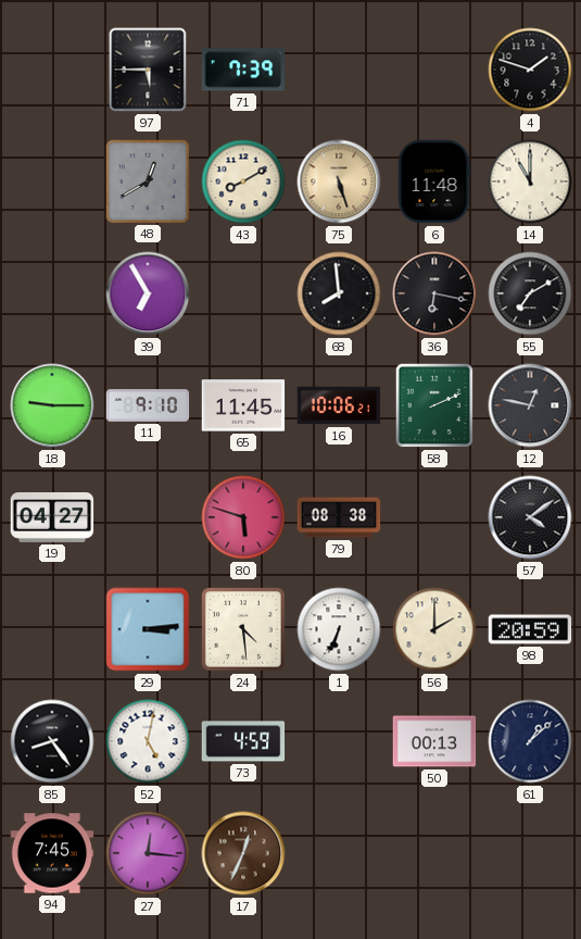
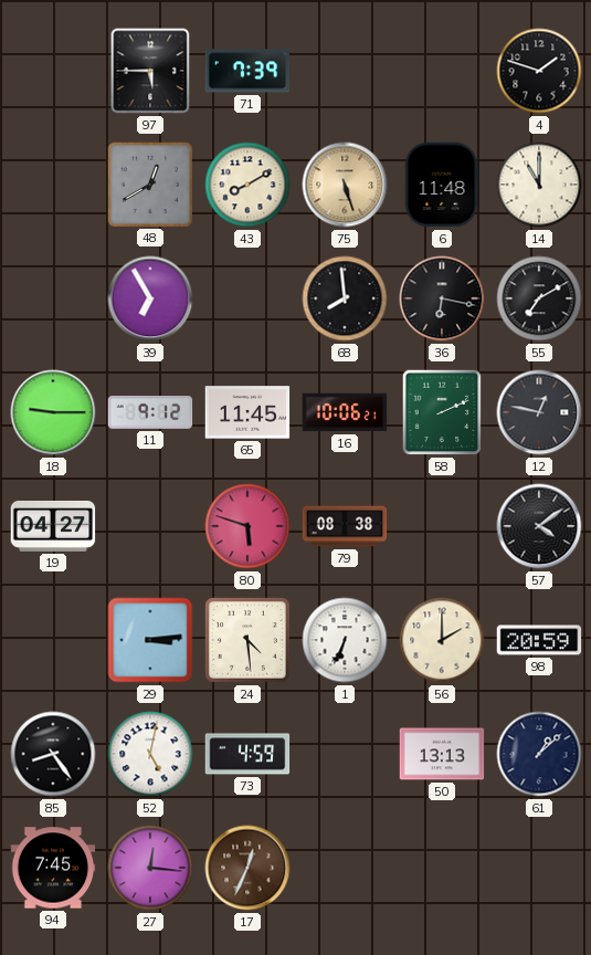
11: 9:10 -> 9:12 (150, 412)
50: 00:13 -> 13:13 (442, 754)
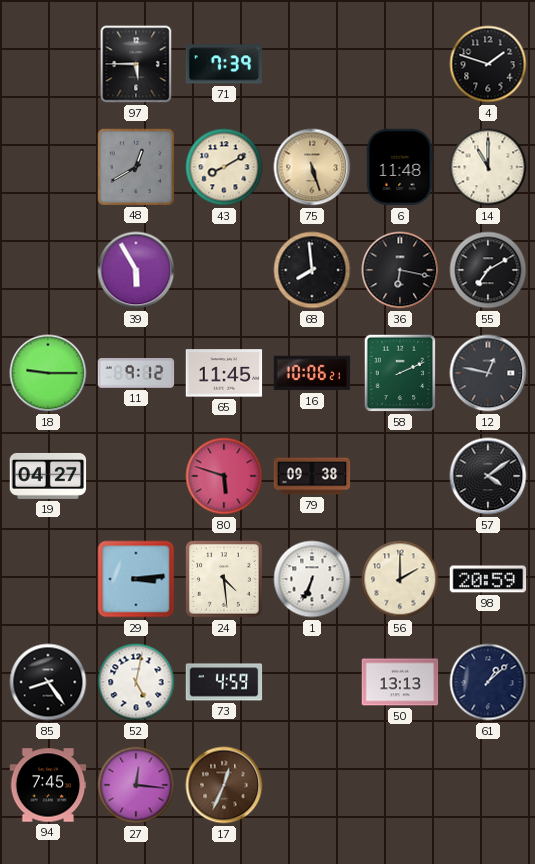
39: 6:55 -> 5:55 (136, 270)
79: 08:38 -> 09:38 (312, 476)
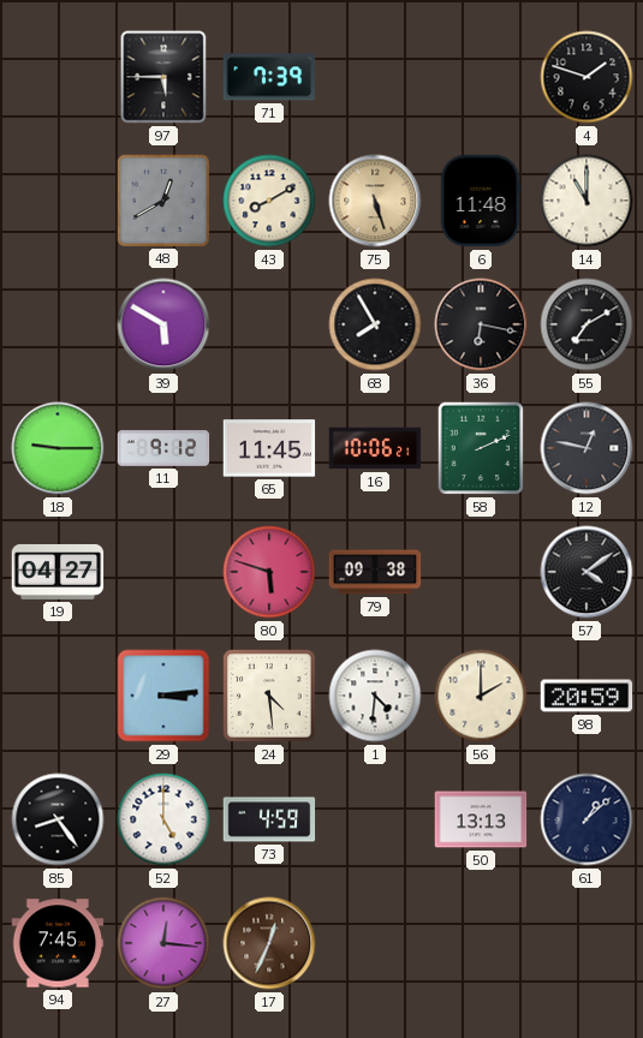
39: 5:55 -> 5:50 (163, 324)
68: 7:59 -> 7:55 (375, 324)
1: 6:34 -> 4:31 (375, 696)
52: 5:02 -> 5:00 (163, 819)
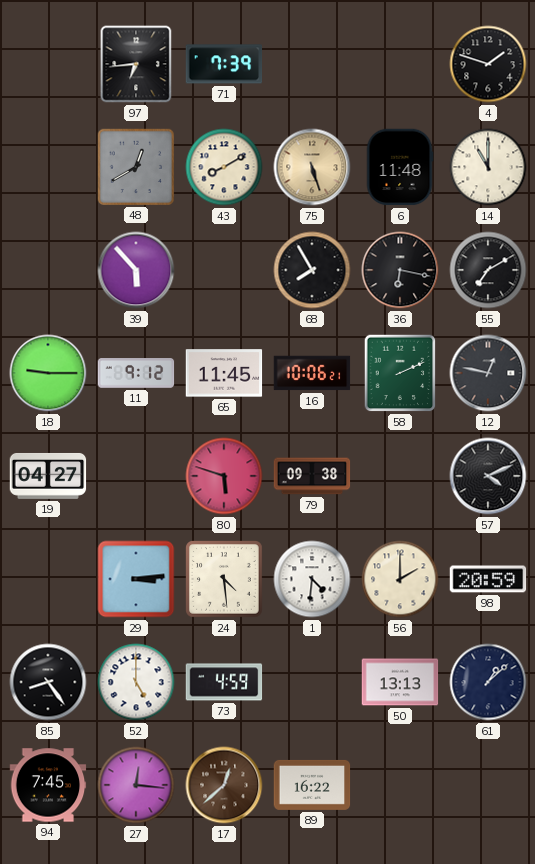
97: 5:45 -> 6:44 (136, 64)
39: 5:50 -> 5:53 (136, 270)
57: 4:09 -> 4:11 (488, 476)
17: 12:34 -> 12:38 (224, 785)
89: none -> 16:22 (312, 785)
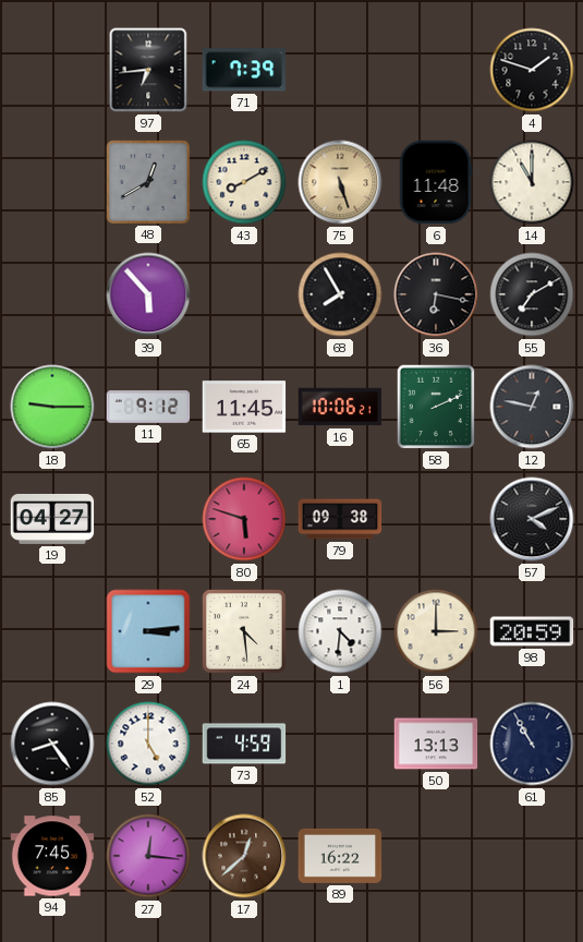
56: 2:00 -> 3:00 (436, 631)
61: 1:08 -> 10:55 (532, 744)
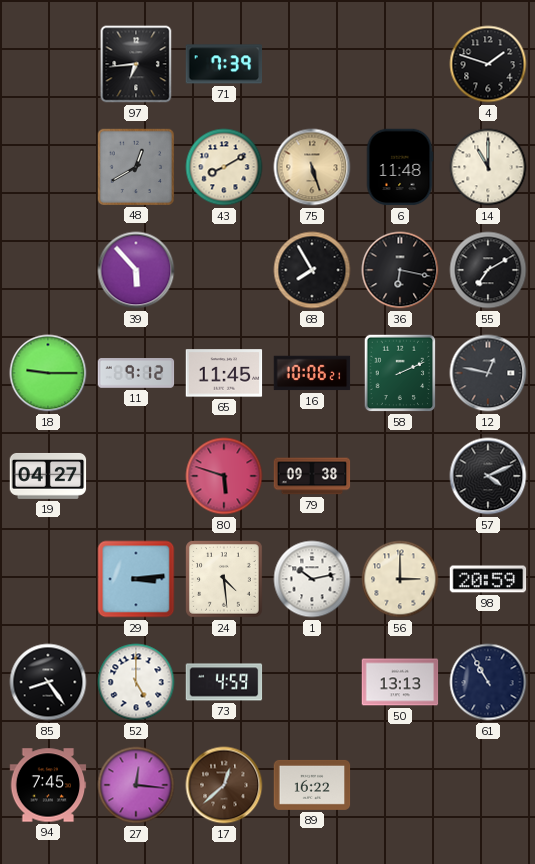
1: 4:31 -> 10:13 (312, 579)
